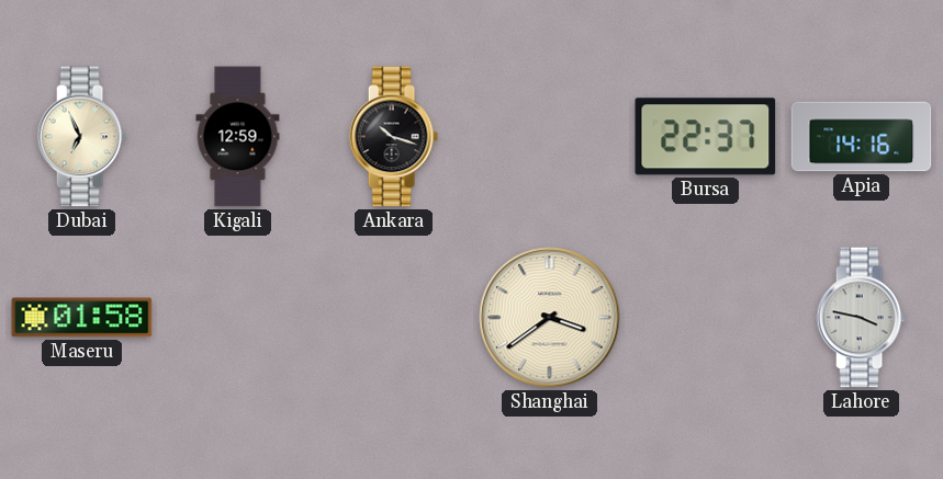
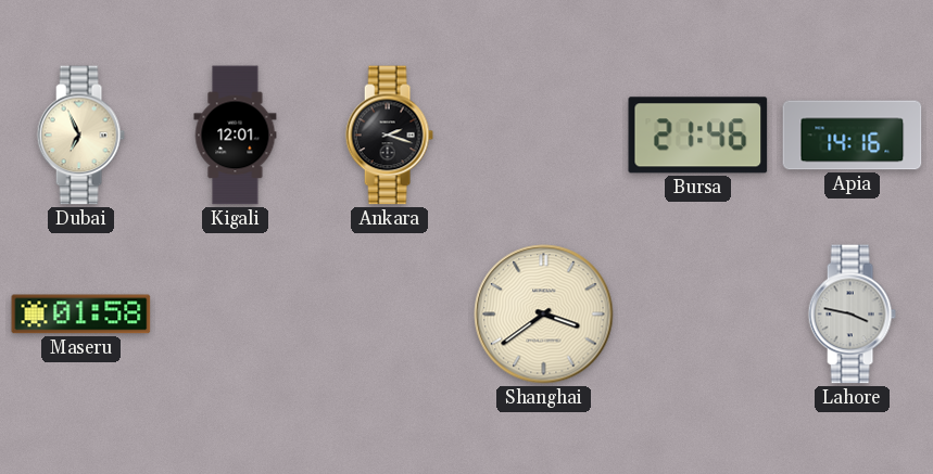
Kigali: 12:59 -> 12:01 (236, 136)
Ankara: 10:18 -> 2:18 (389, 136)
Bursa: 22:37 -> 21:46 (698, 136)
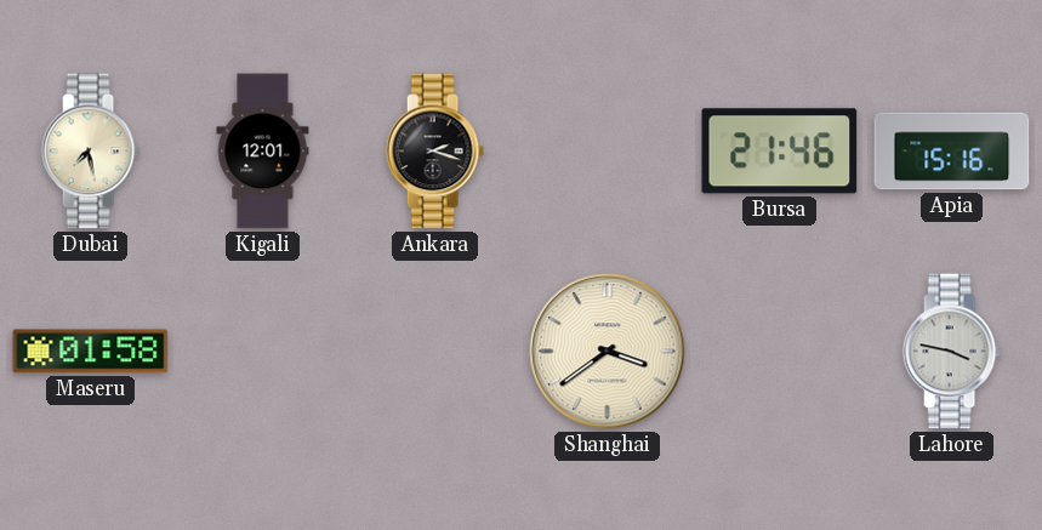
Dubai: 6:56 -> 7:28 (90, 152)
Apia: 14:16 -> 15:16 (952, 152)
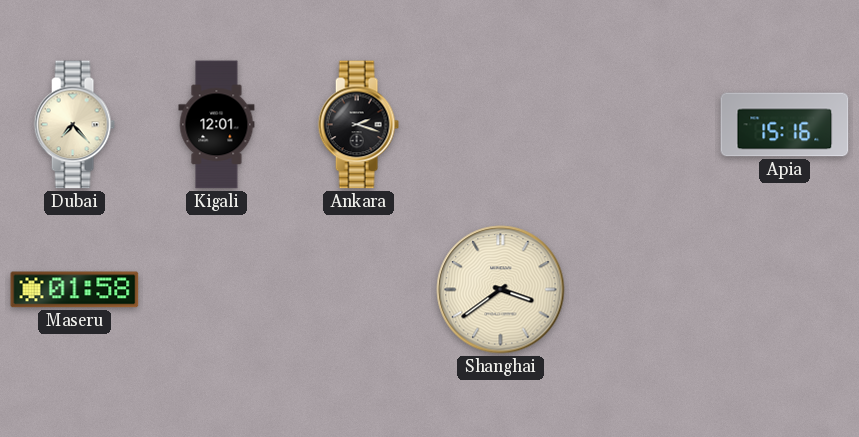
Dubai: 7:28 -> 7:23 (74, 125)
Bursa: 21:46 -> none (780, 152)
Lahore: 3:47 -> none (951, 352)
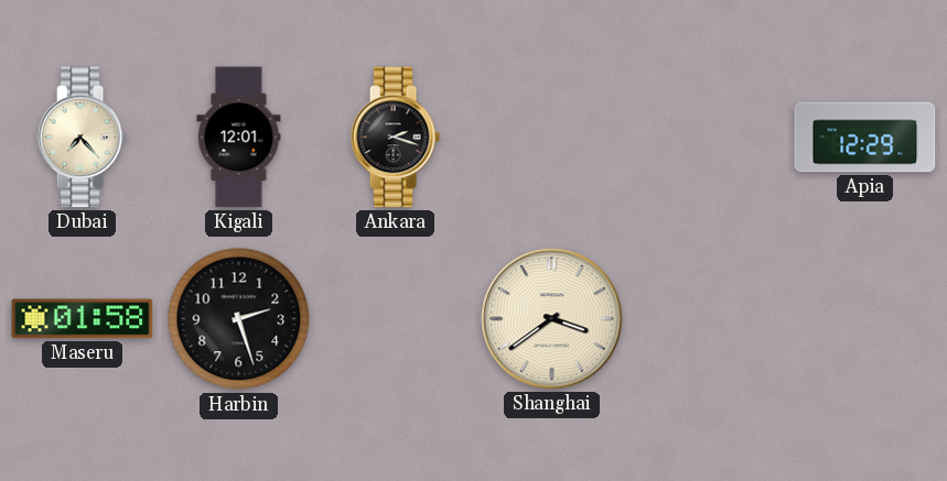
Apia: 15:16 -> 12:29 (865, 138)
Harbin: none -> 2:27 (239, 319)
